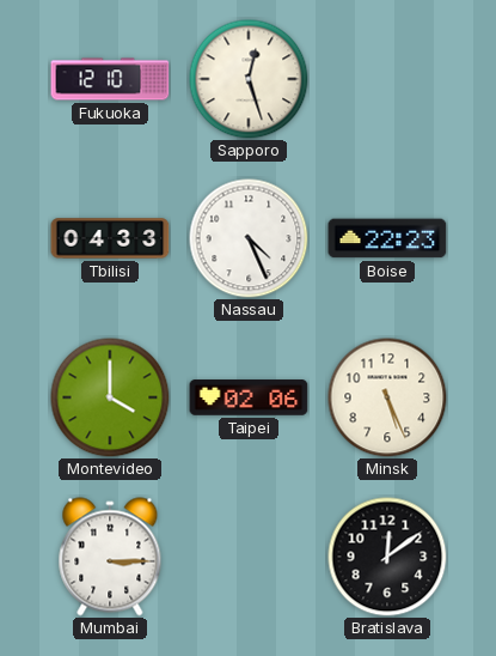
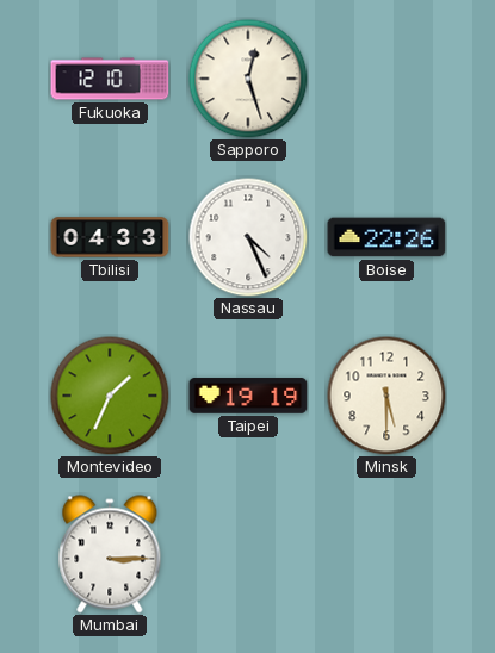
Boise: 22:23 -> 22:26 (386, 237)
Montevideo: 4:00 -> 1:34 (110, 396)
Taipei: 02:06 -> 19:19 (248, 396)
Minsk: 5:26 -> 5:30 (386, 396)
Bratislava: 12:09 -> none (387, 557)
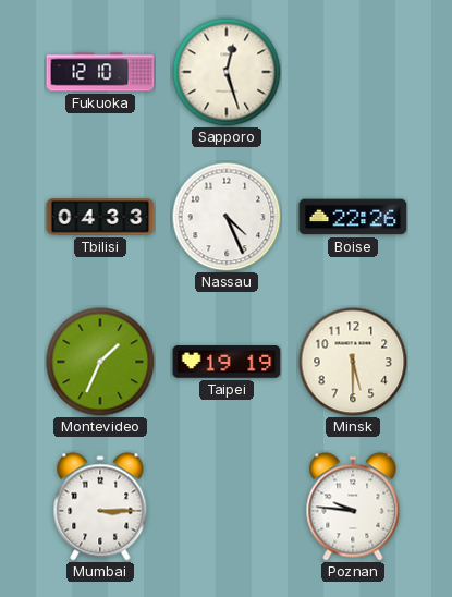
Poznan: none -> 9:46 (353, 507)
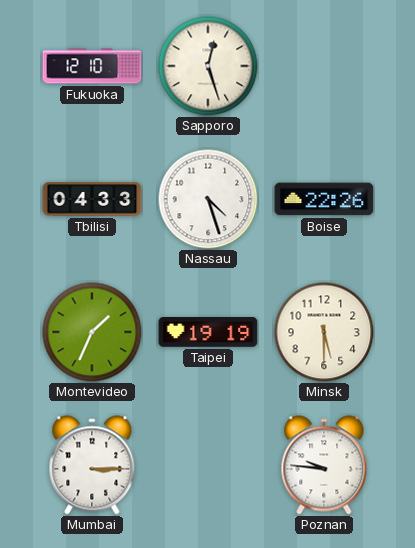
Nassau: 4:26 -> 4:27 (208, 199)
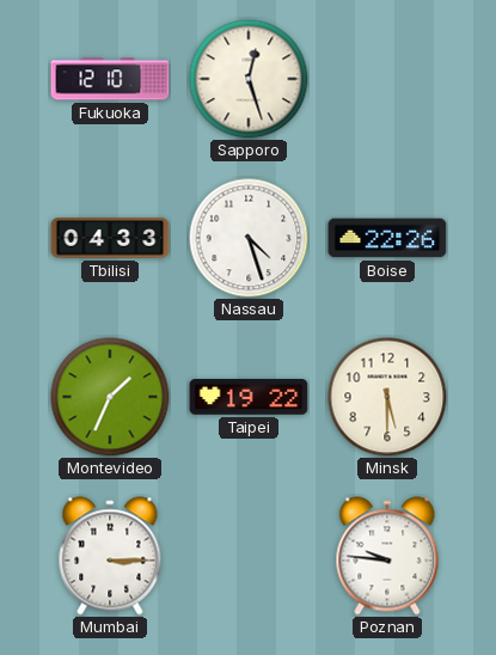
Taipei: 19:19 -> 19:22 (249, 397)
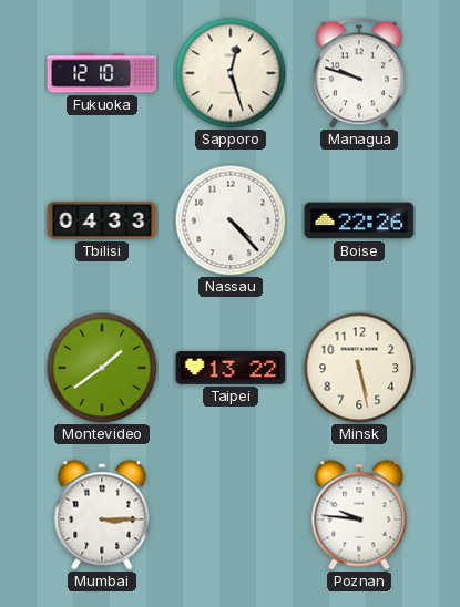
Managua: none -> 9:48 (360, 73)
Nassau: 4:27 -> 4:23 (231, 220)
Montevideo: 1:34 -> 1:39 (102, 368)
Taipei: 19:22 -> 13:22 (231, 368)
Minsk: 5:30 -> 5:28 (359, 368)
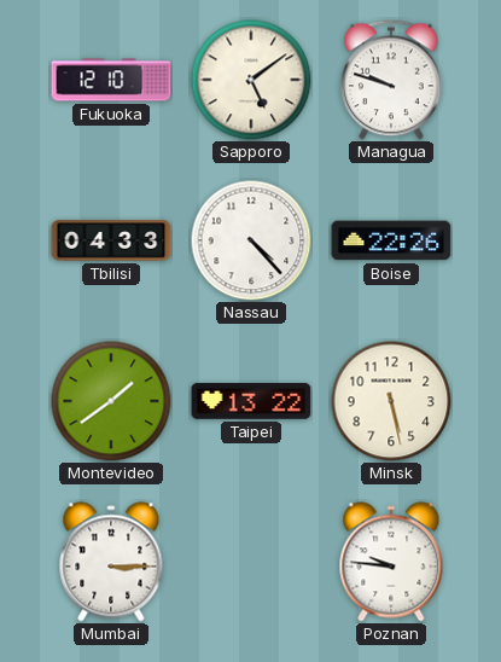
Sapporo: 12:27 -> 5:09 (251, 80)
